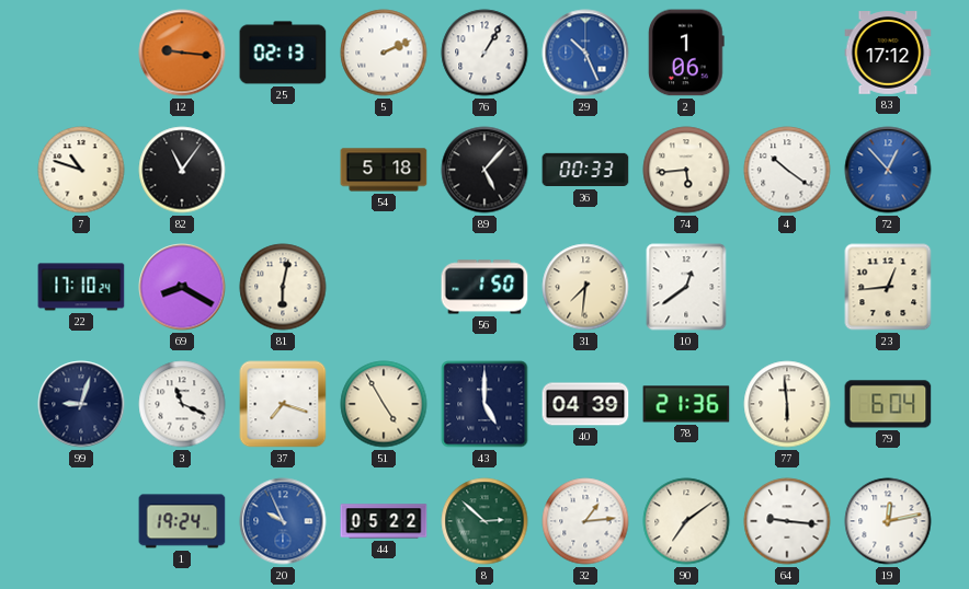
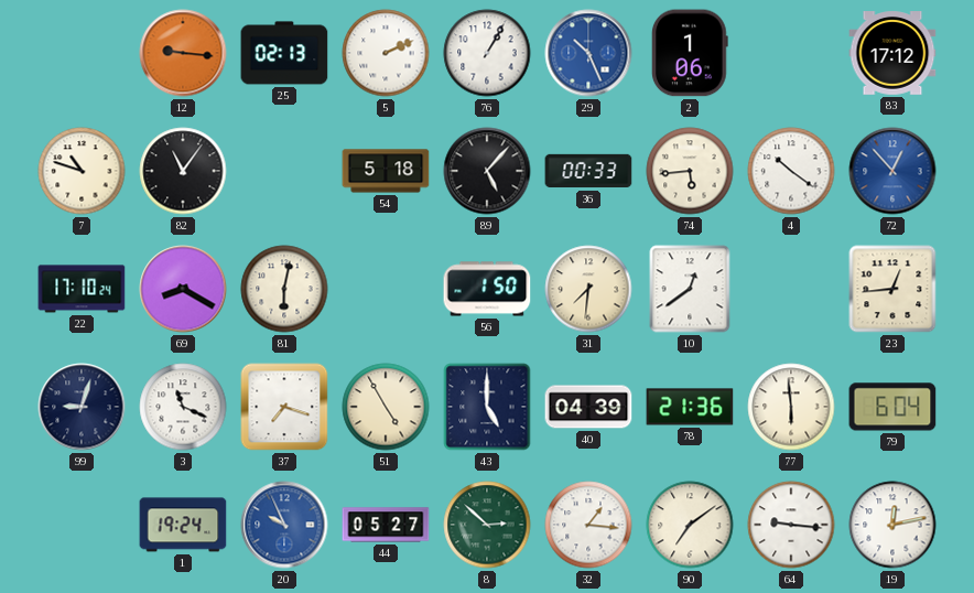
44: 05:22 -> 05:27 (386, 525)
32: 1:14 -> 1:16 (588, 525)
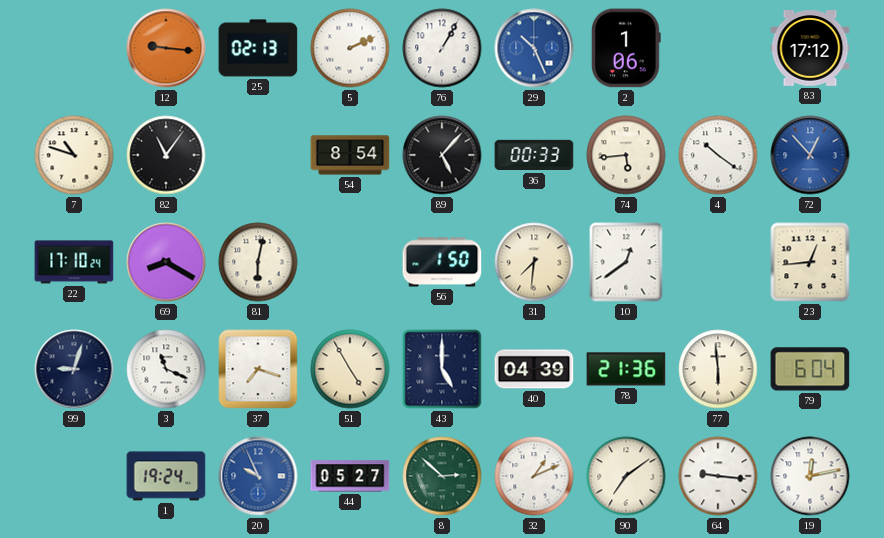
54: 5:18 -> 8:54 (350, 155)
32: 1:16 -> 1:11 (534, 476)
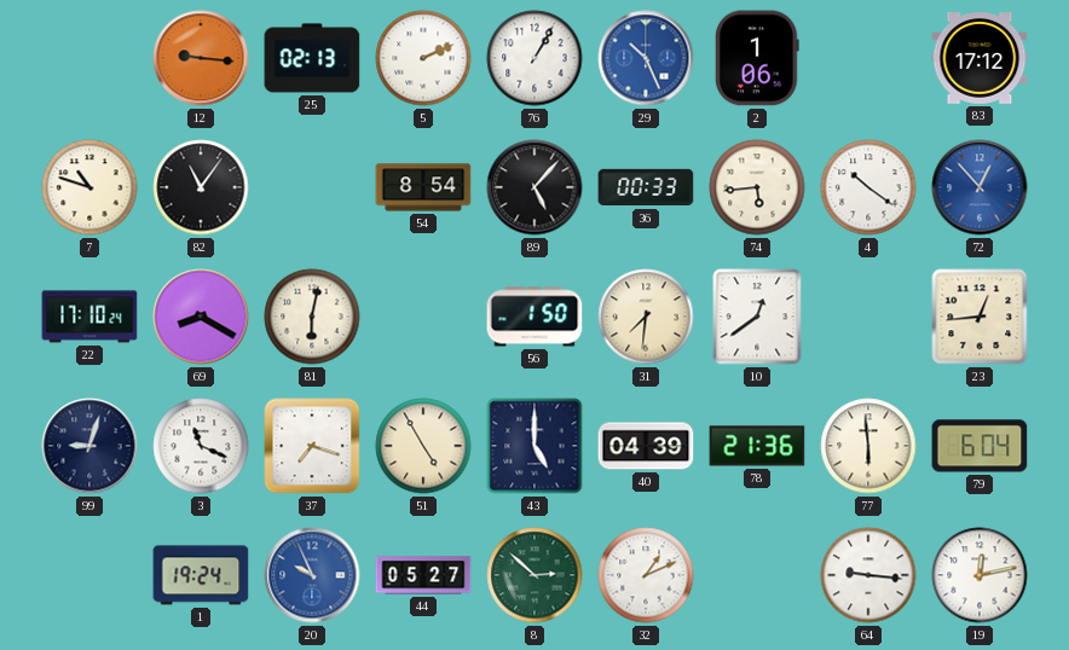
90: 7:09 -> none (626, 476)
